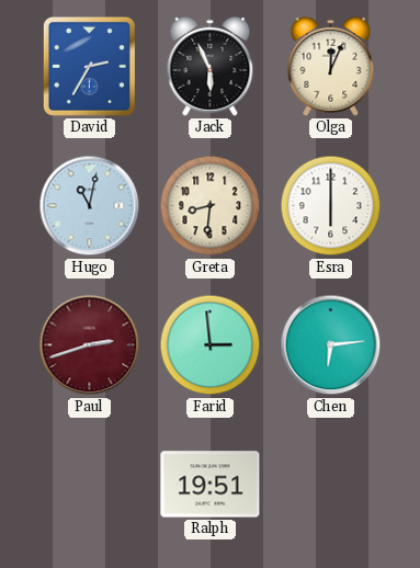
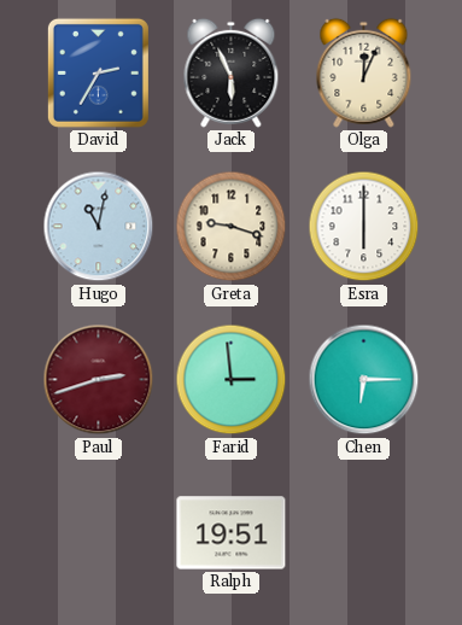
Greta: 8:31 -> 9:18 (232, 227)
Chen: 6:14 -> 6:15 (364, 380)
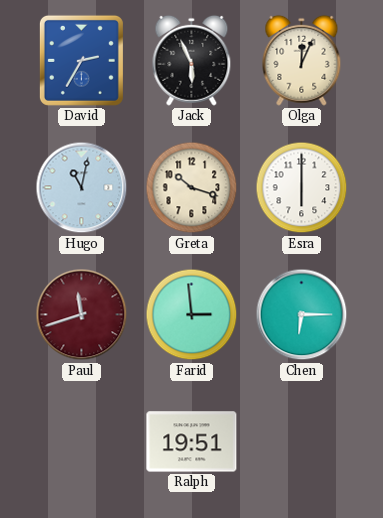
Greta: 9:18 -> 10:18 (192, 188)
Paul: 2:42 -> 11:42 (82, 315)
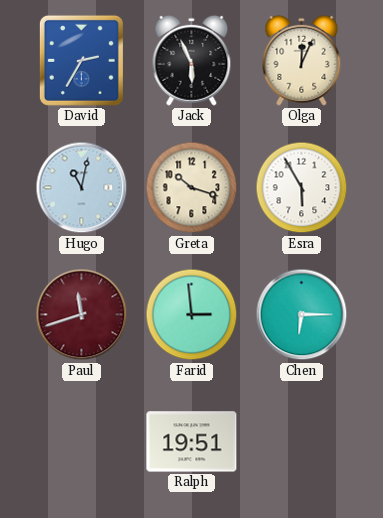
Esra: 6:00 -> 5:55 (302, 188)
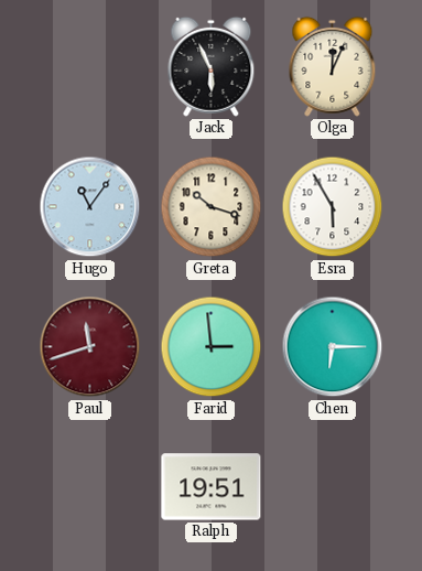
David: 2:35 -> none (81, 60)
Hugo: 11:02 -> 11:06 (90, 207)
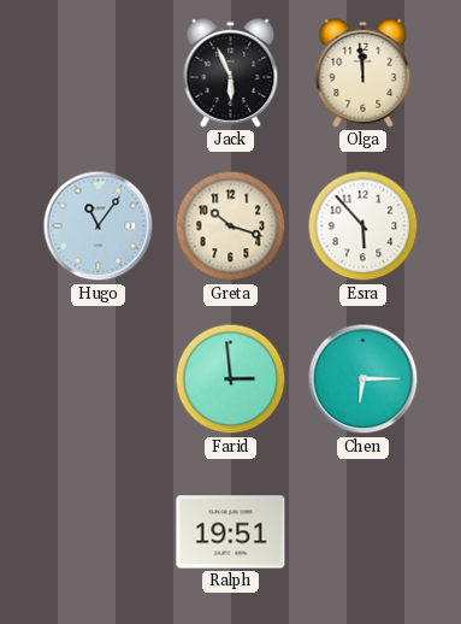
Olga: 12:04 -> 11:59 (364, 72)
Esra: 5:55 -> 5:53 (364, 226)
Paul: 11:42 -> none (90, 347)
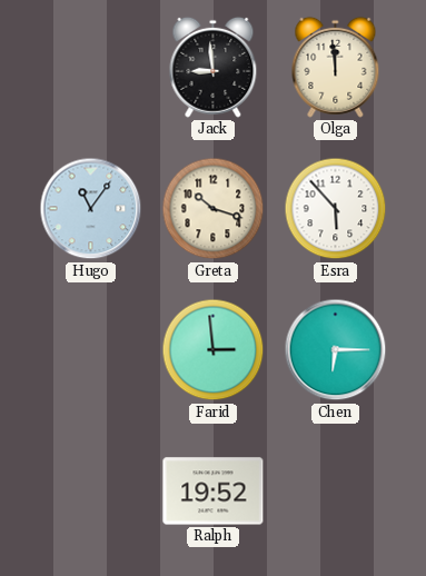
Jack: 5:56 -> 8:59 (214, 67)
Ralph: 19:51 -> 19:52 (214, 491)
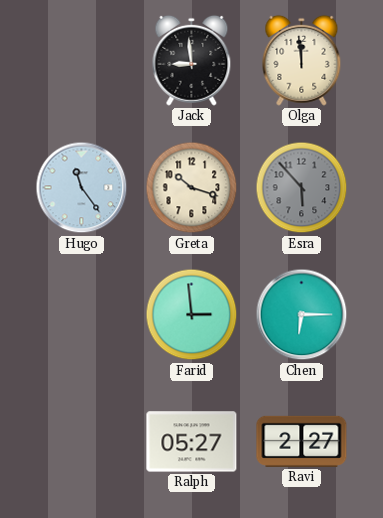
Hugo: 11:06 -> 11:24 (82, 188)
Esra dial: white -> grey (302, 188)
Ralph: 19:52 -> 05:27 (192, 442)
Ravi: none -> 2:27 (302, 441)
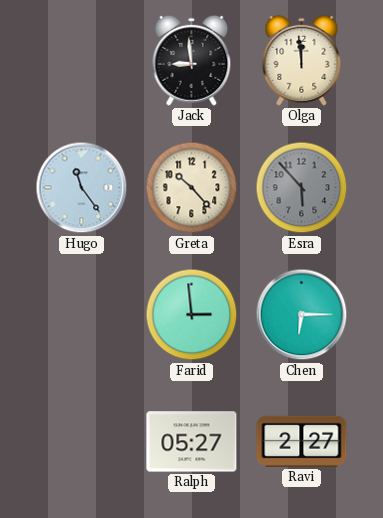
Greta: 10:18 -> 10:23 (192, 188)
